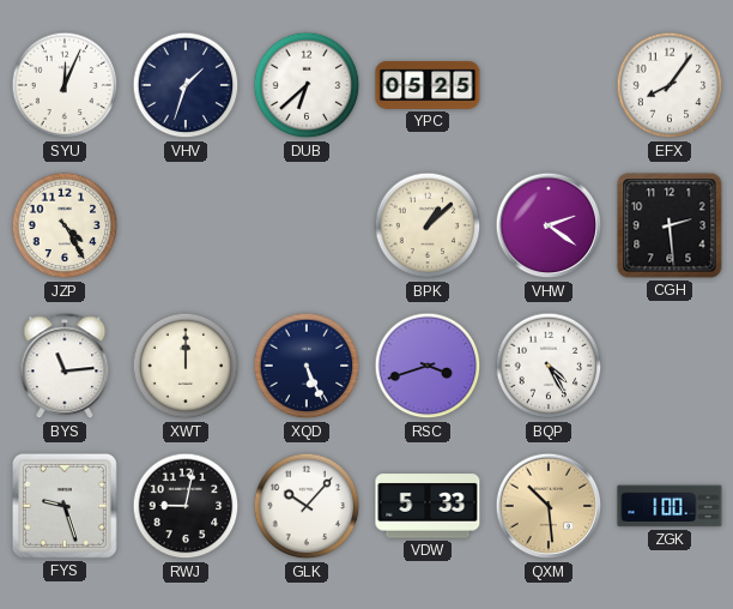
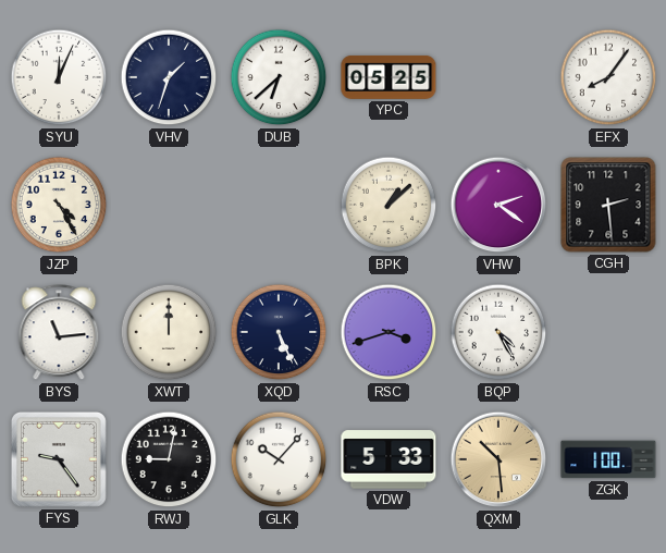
FYS: 9:27 -> 9:24 (59, 459)
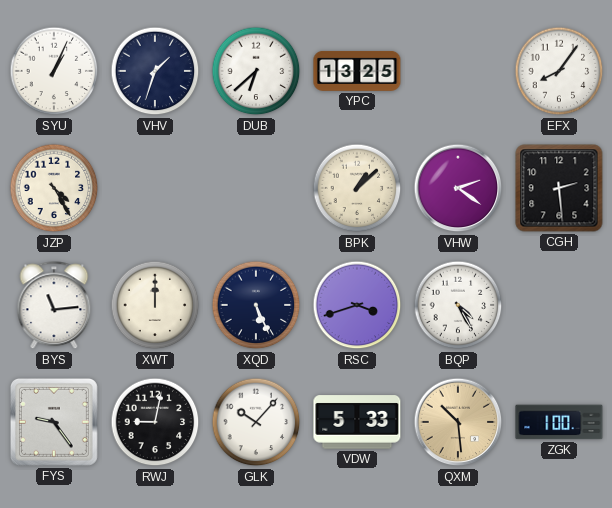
SYU: 12:04 -> 1:04 (54, 71)
YPC: 05:25 -> 13:25 (357, 71)
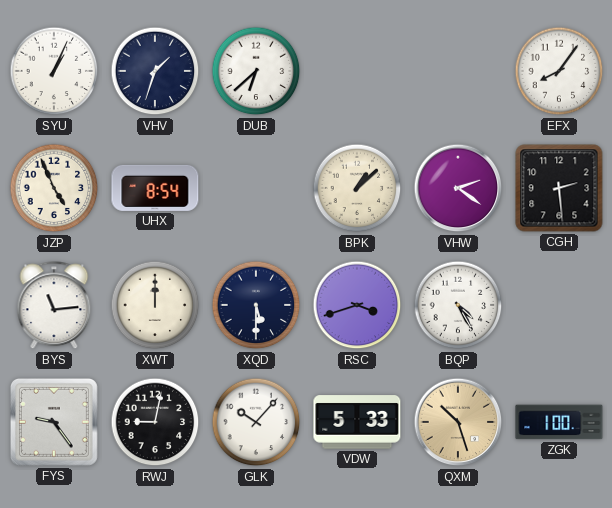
YPC: 13:25 -> none (357, 71)
JZP: 4:25 -> 4:56 (54, 188)
UHX: none -> 8:54 (155, 188)
XQD: 5:26 -> 5:30 (256, 305)
QXM: 10:29 -> 10:27 (458, 422)
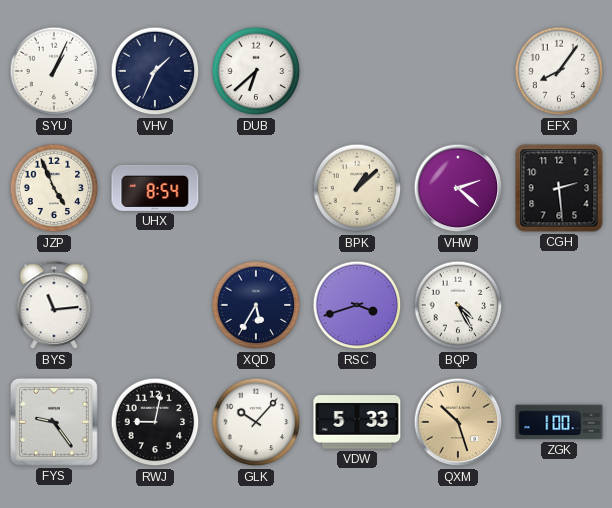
VHV: 1:33 -> 1:34 (155, 71)
VHW: 2:21 -> 2:22 (458, 188)
XWT: 12:00 -> none (155, 305)
XQD: 5:30 -> 5:35 (256, 305)
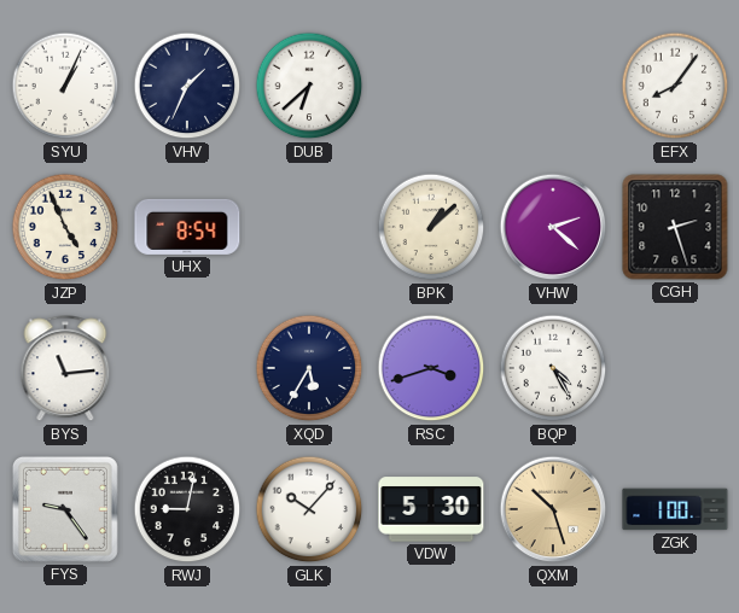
CGH: 2:29 -> 2:27 (675, 227)
VDW: 5:33 -> 5:30 (431, 509)
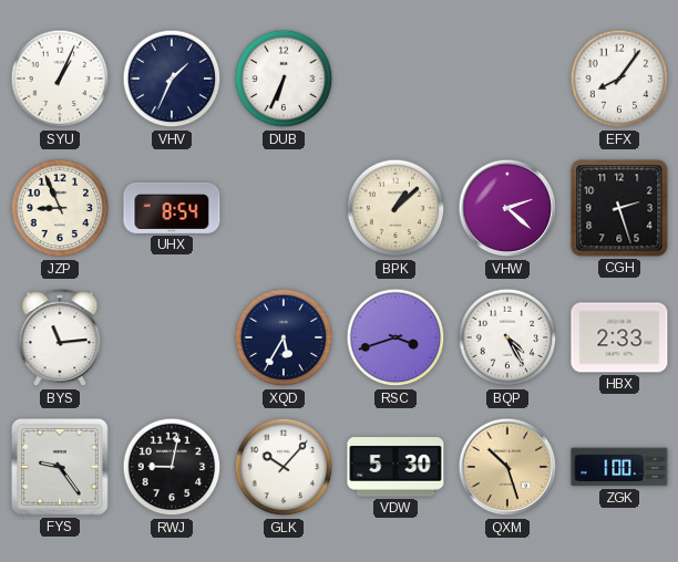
DUB: 6:38 -> 6:34 (284, 79)
JZP: 4:56 -> 8:56 (60, 208)
HBX: none -> 2:33 (619, 337)
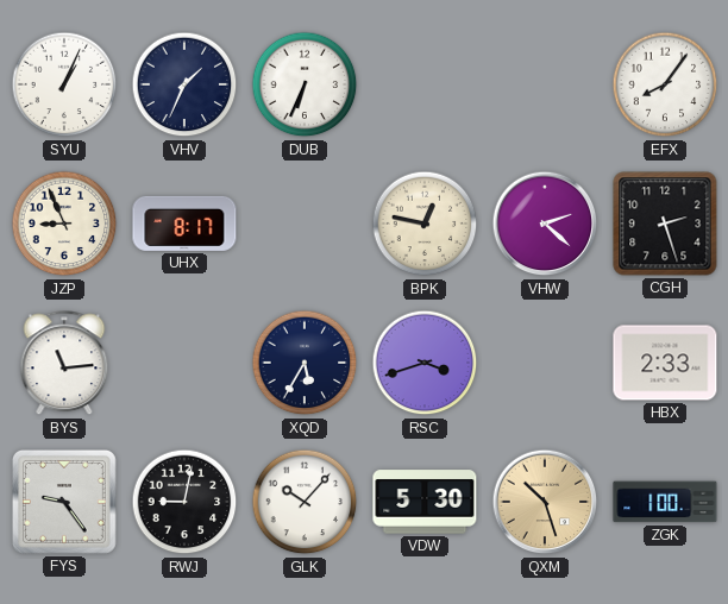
UHX: 8:54 -> 8:17 (184, 224)
BPK: 1:08 -> 12:47 (425, 224)
BQP: 4:25 -> none (507, 337)
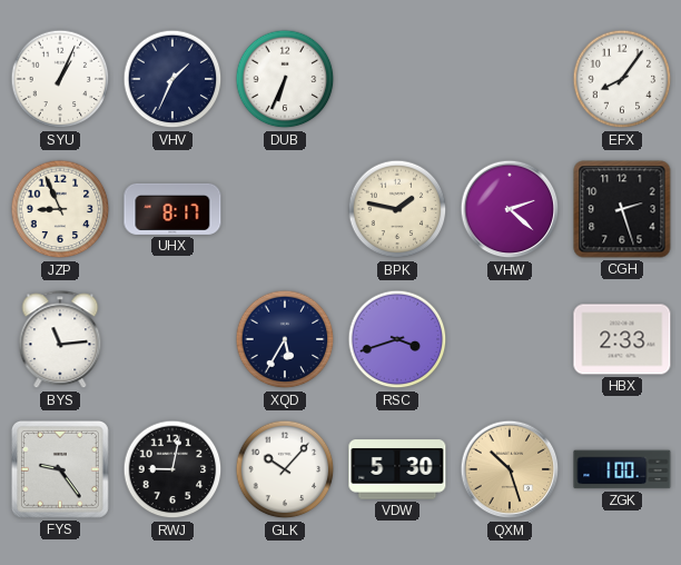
BPK: 12:47 -> 1:47 (397, 209)
